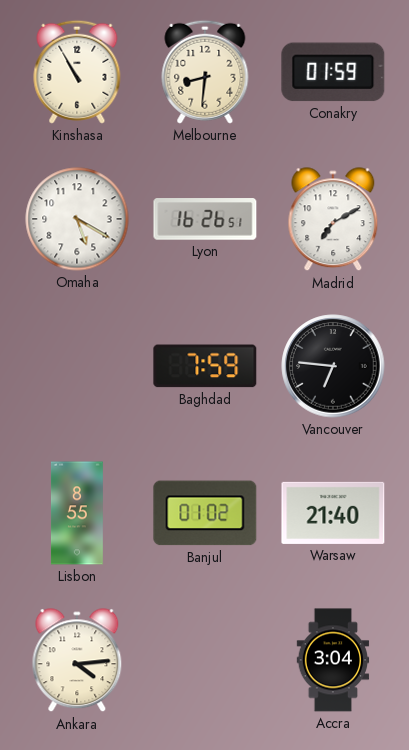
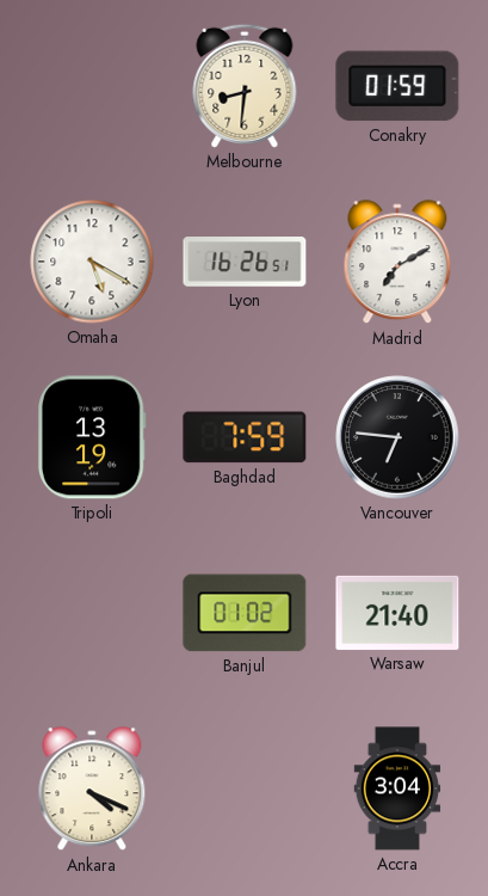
Kinshasa: 10:55 -> none (77, 72)
Tripoli: none -> 13:19 (92, 437)
Lisbon: 8:55 -> none (77, 513)
Ankara: 4:14 -> 4:19 (92, 790)
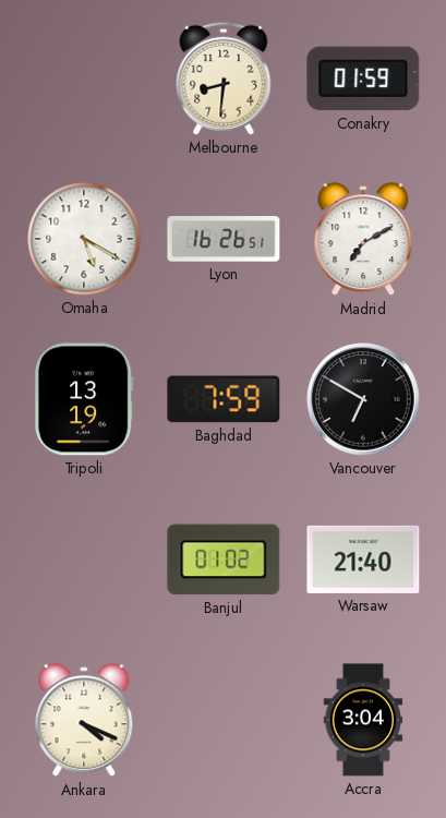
Vancouver: 6:46 -> 6:50 (363, 399)
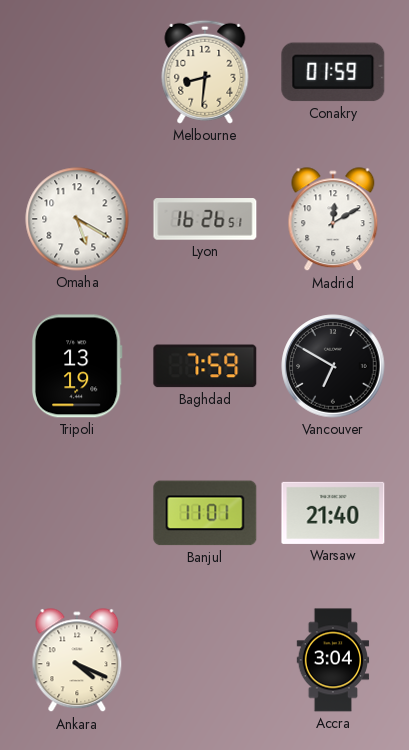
Madrid: 7:10 -> 12:10 (333, 220)
Banjul: 01:02 -> 11:01 (205, 513)
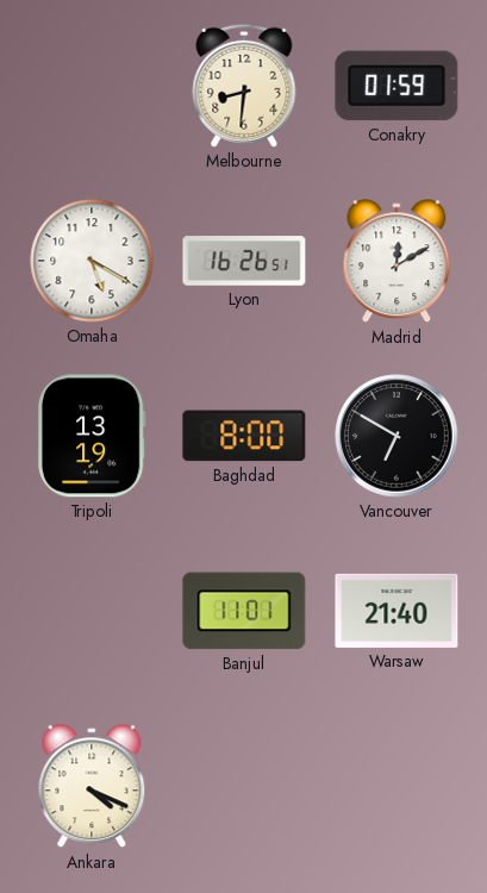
Baghdad: 7:59 -> 8:00 (244, 436)
Accra: 3:04 -> none (333, 660)
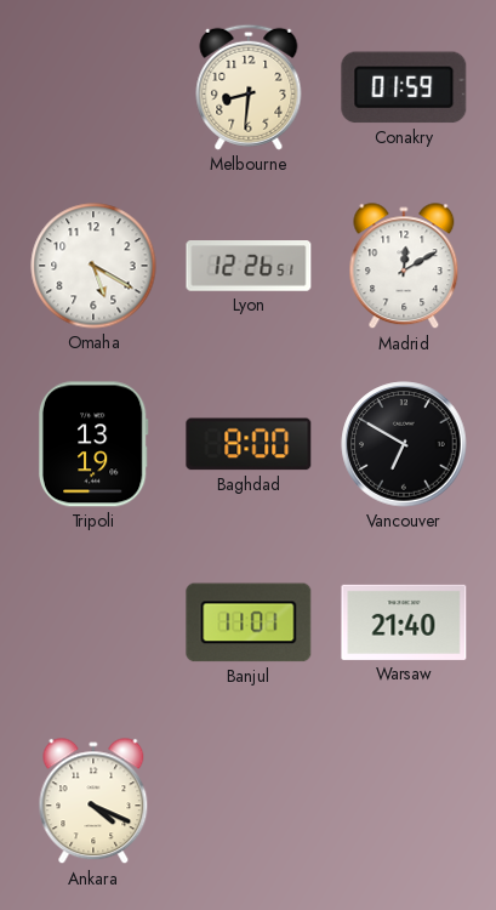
Lyon: 16:26 -> 12:26 (249, 266)
